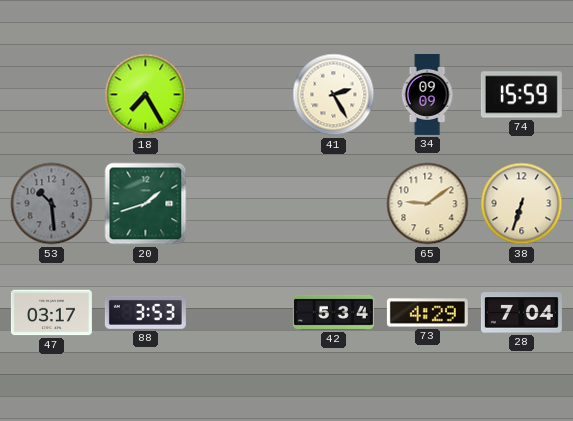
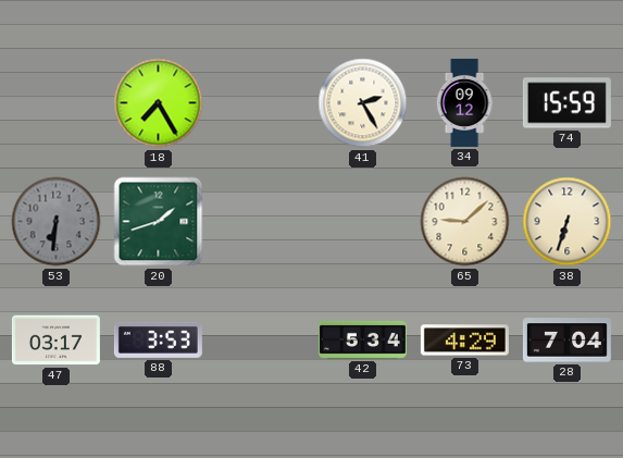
34: 09:09 -> 09:12 (464, 102)
53: 10:29 -> 6:31 (57, 222)
65: 9:09 -> 9:08 (465, 222)
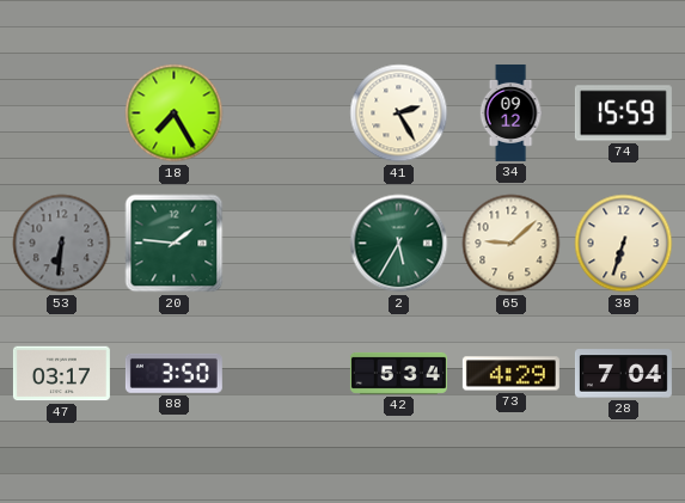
20: 1:42 -> 1:46 (175, 244)
2: none -> 5:35 (399, 244)
88: 3:53 -> 3:50 (173, 373)
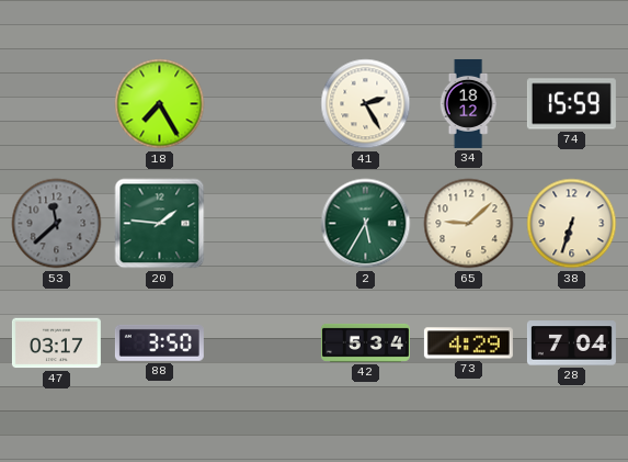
34: 09:12 -> 18:12 (468, 103)
53: 6:31 -> 11:38 (57, 224)
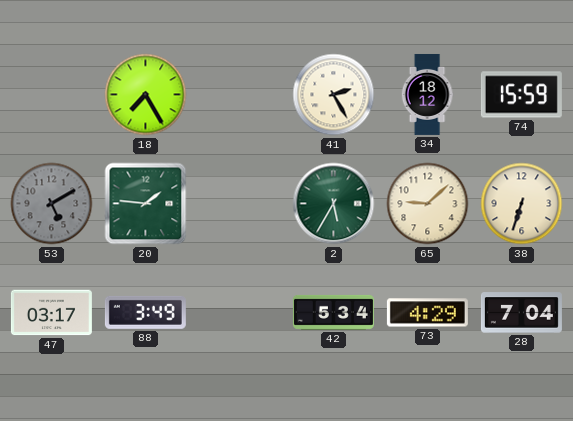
53: 11:38 -> 5:10 (52, 204)
88: 3:50 -> 3:49 (145, 312)
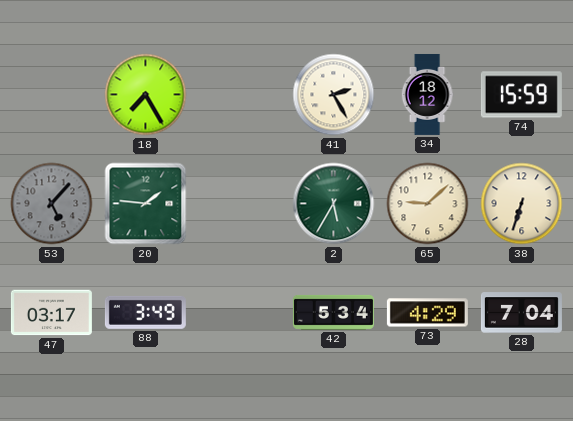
53: 5:10 -> 5:07 (52, 204)
